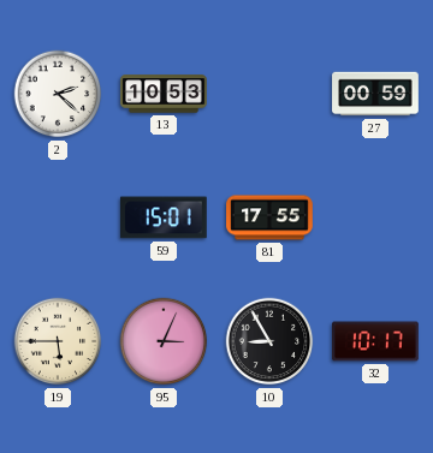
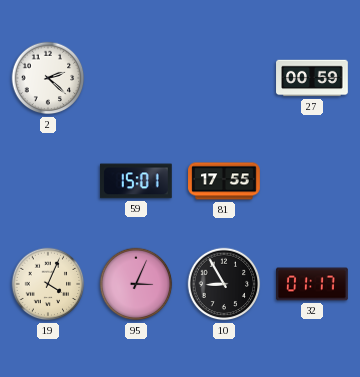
13: 10:53 -> none (164, 94)
19: 5:45 -> 4:04 (48, 284)
32: 10:17 -> 01:17 (312, 284)
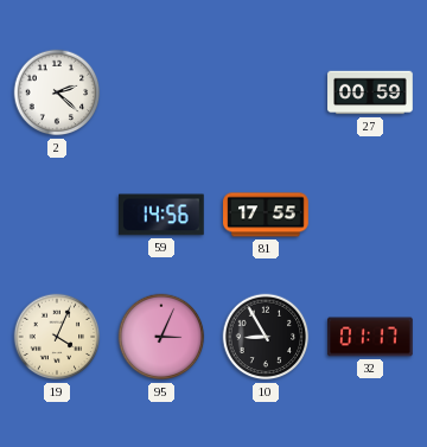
59: 15:01 -> 14:56 (161, 215)
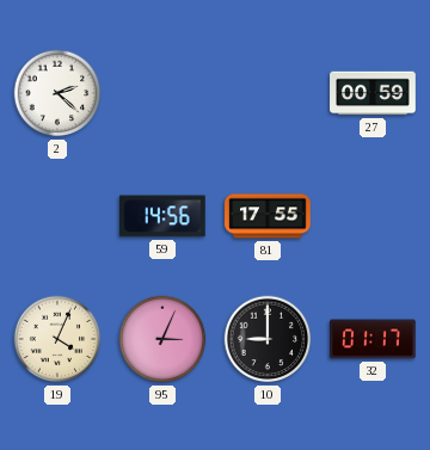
10: 8:55 -> 9:00 (268, 339)
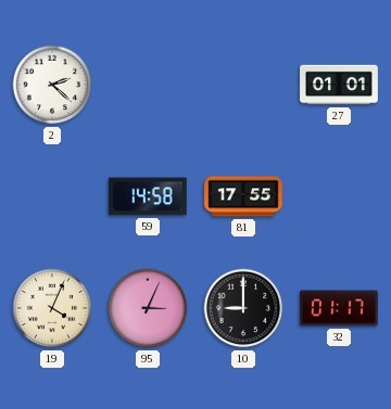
27: 00:59 -> 01:01 (339, 85)
59: 14:56 -> 14:58 (148, 196)
